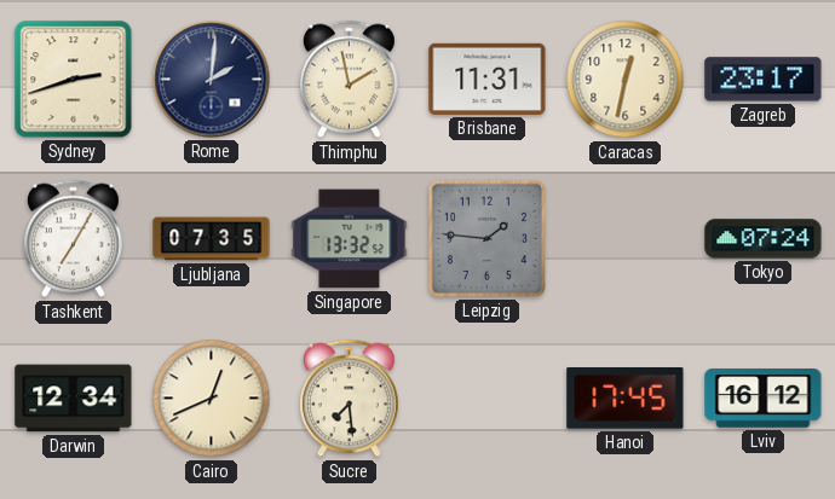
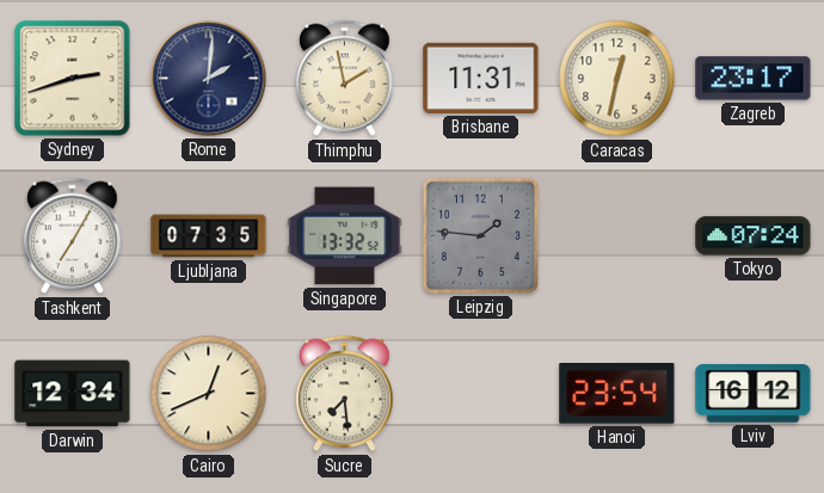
Hanoi: 17:45 -> 23:54 (617, 394)
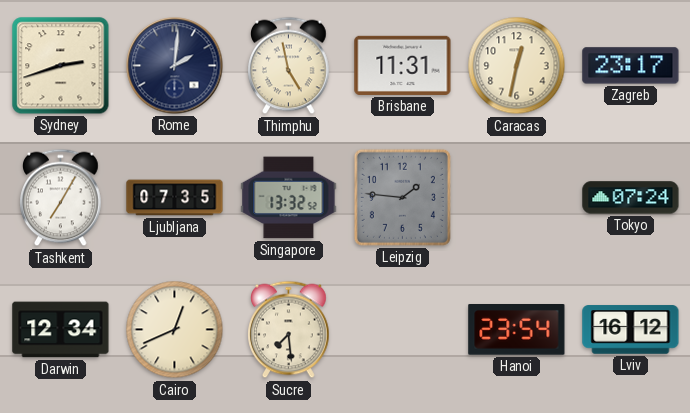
Thimphu: 1:58 -> 4:58 (289, 66)
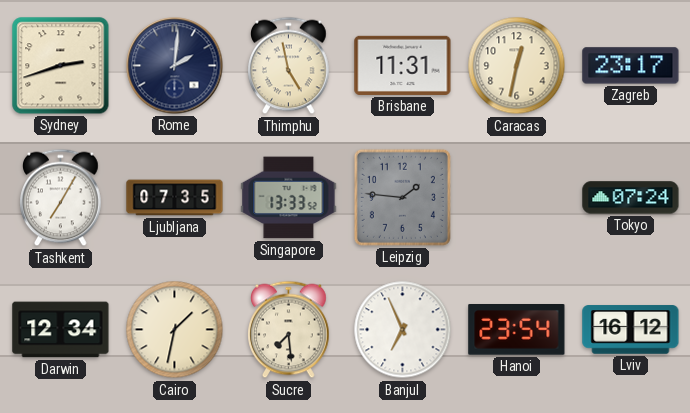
Singapore: 13:32 -> 13:33 (289, 198)
Cairo: 12:41 -> 1:32 (175, 330)
Banjul: none -> 6:56 (403, 330)
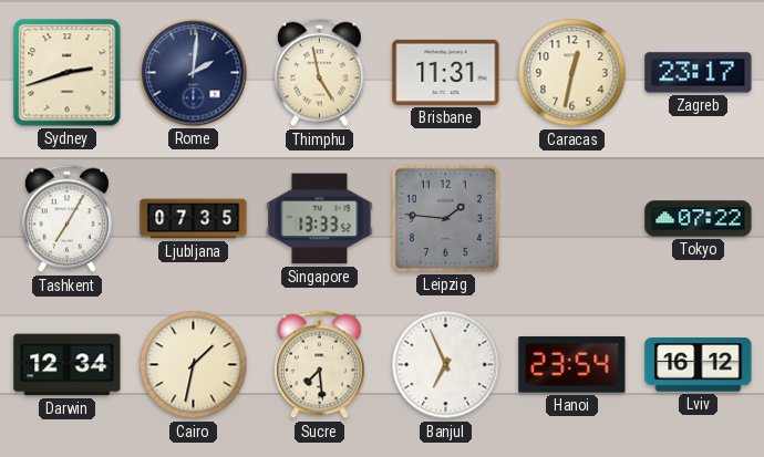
Tokyo: 07:24 -> 07:22 (699, 219)
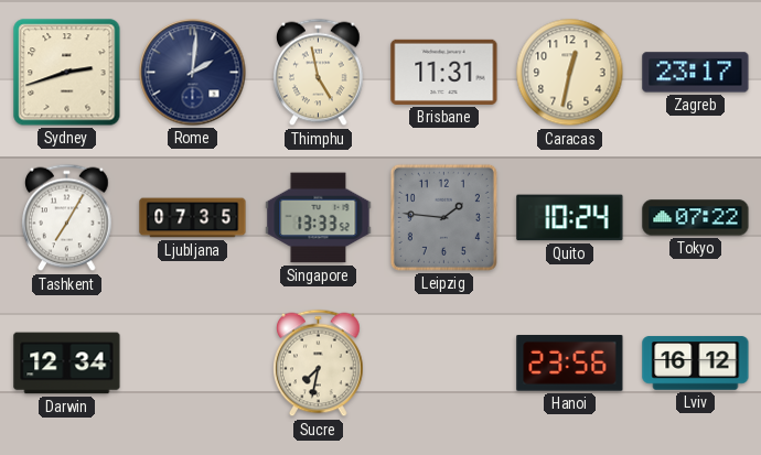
Quito: none -> 10:24 (570, 218)
Cairo: 1:32 -> none (194, 365)
Sucre: 7:29 -> 7:32 (319, 364)
Banjul: 6:56 -> none (446, 365)
Hanoi: 23:54 -> 23:56 (570, 364)
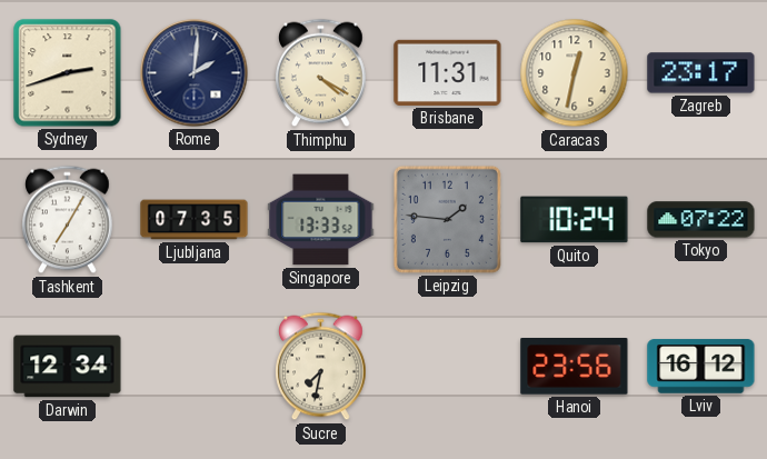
Thimphu: 4:58 -> 4:20 (321, 73)
